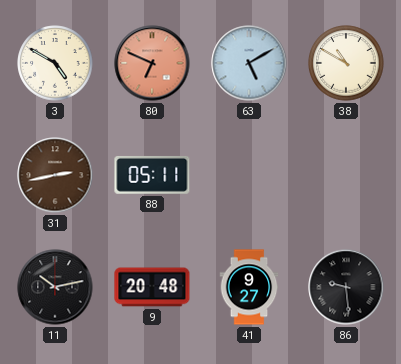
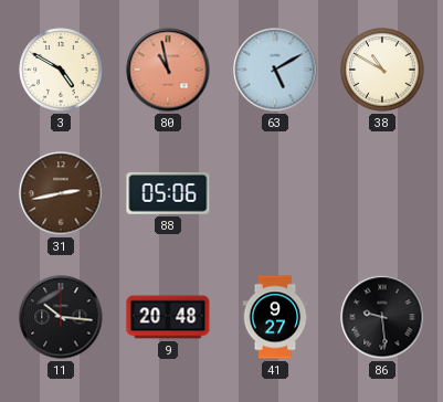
80: 6:49 -> 10:58 (168, 70)
88: 05:11 -> 05:06 (168, 193)
11: 10:13 -> 10:16 (61, 317)
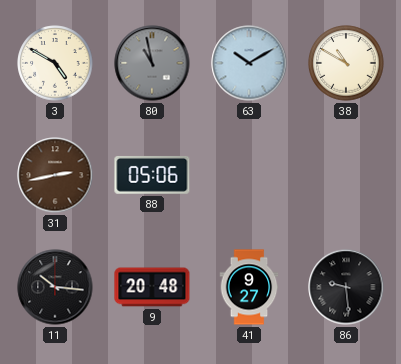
80 dial: salmon -> grey (152, 63)
63: 5:10 -> 10:10 (249, 63)
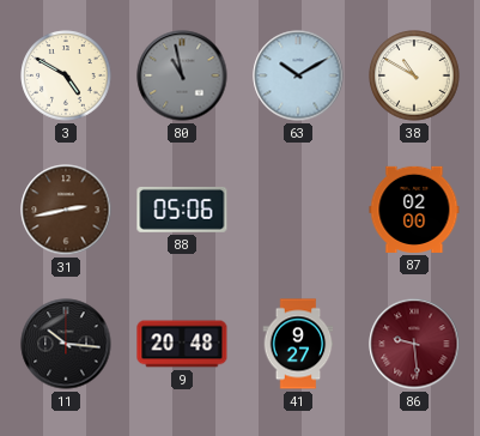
87: none -> 02:00 (414, 210)
86 dial: black -> burgundy (414, 344)
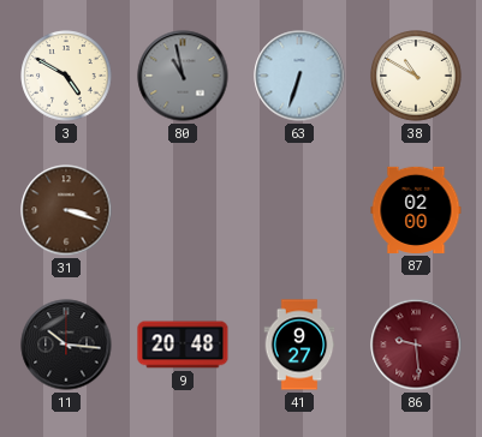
63: 10:10 -> 6:33 (299, 76)
31: 2:43 -> 3:18 (66, 210)
88: 05:06 -> none (182, 210)
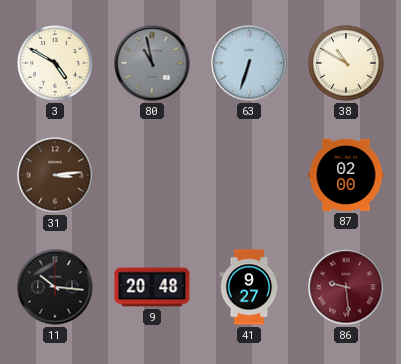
31: 3:18 -> 3:14 (55, 175)
